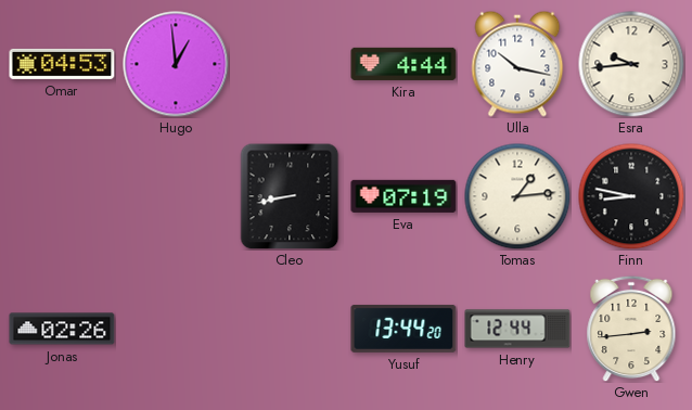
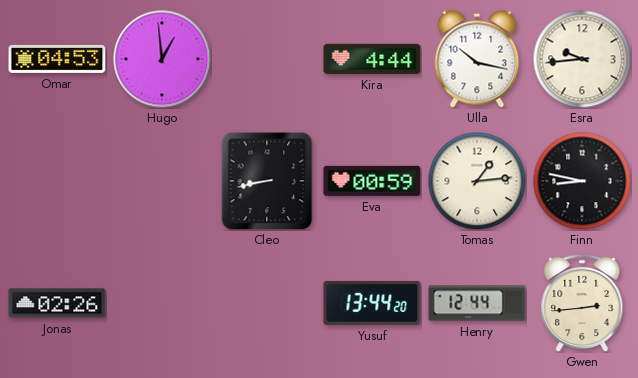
Eva: 07:19 -> 00:59 (372, 181)
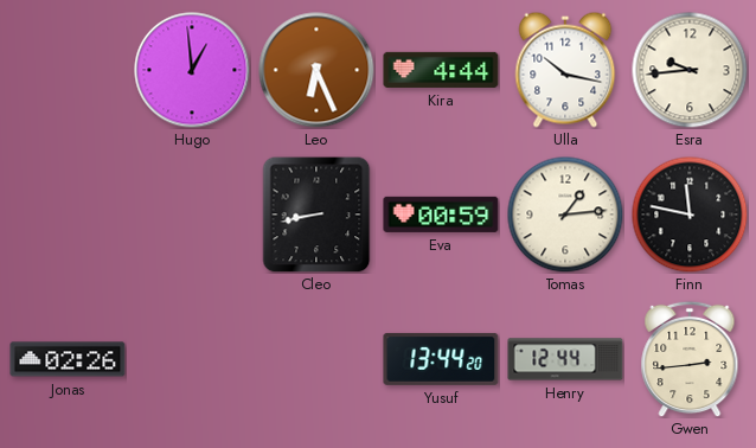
Omar: 04:53 -> none (57, 59)
Leo: none -> 6:26 (316, 70)
Finn: 8:47 -> 11:47 (690, 215)
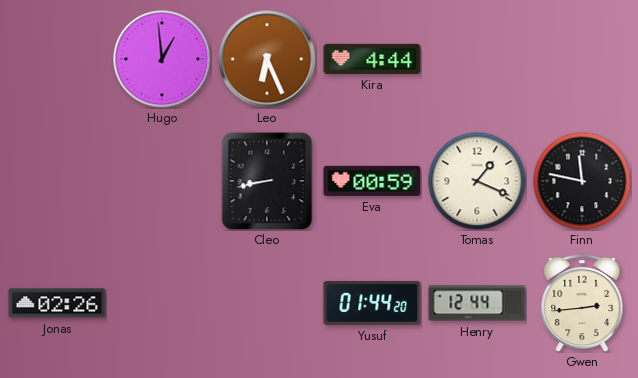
Ulla: 10:17 -> none (565, 70)
Esra: 9:44 -> none (690, 70)
Tomas: 1:14 -> 1:19 (477, 181)
Yusuf: 13:44 -> 01:44 (372, 303)
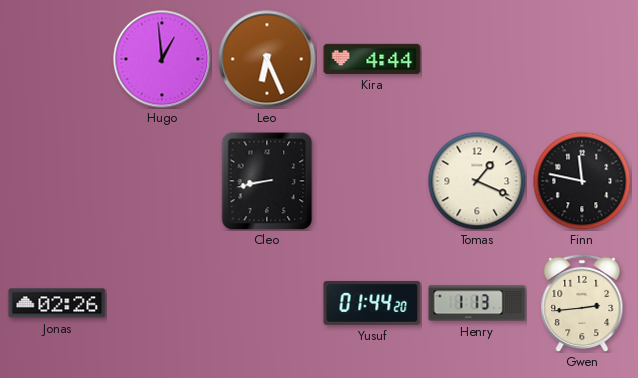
Eva: 00:59 -> none (372, 181)
Henry: 12:44 -> 1:13 (477, 303)
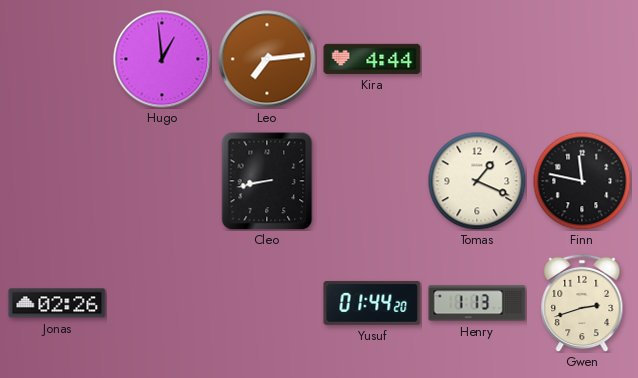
Leo: 6:26 -> 7:14 (267, 59)
Gwen: 2:44 -> 2:42 (582, 303)
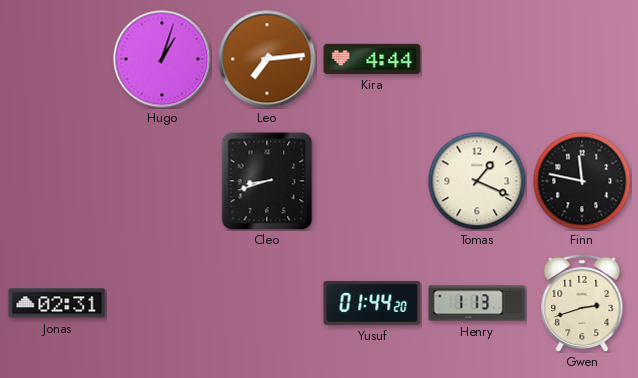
Hugo: 12:59 -> 1:03 (162, 59)
Cleo: 8:43 -> 8:42 (267, 181)
Jonas: 02:26 -> 02:31 (57, 303)
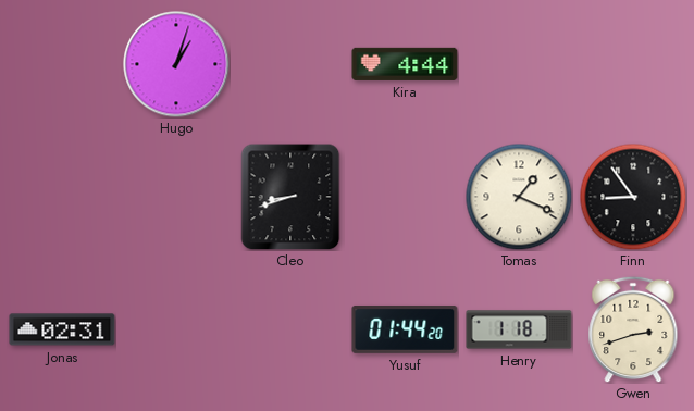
Leo: 7:14 -> none (267, 59)
Finn: 11:47 -> 8:54 (633, 197)
Henry: 1:13 -> 1:18 (519, 329)
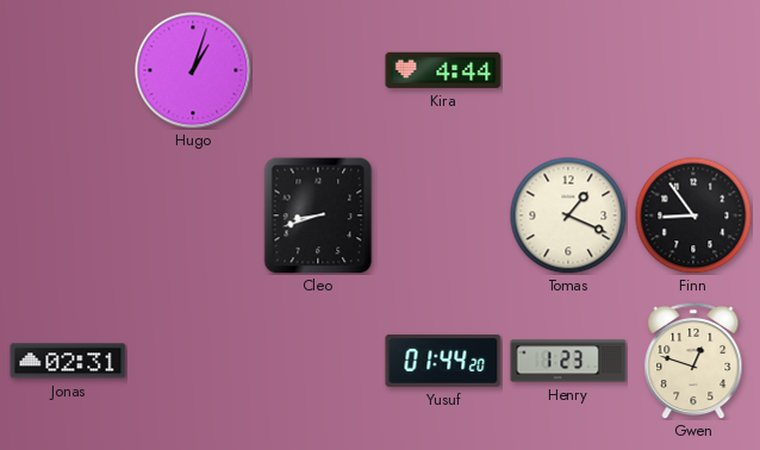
Henry: 1:18 -> 1:23 (568, 361)
Gwen: 2:42 -> 12:48 (693, 361)
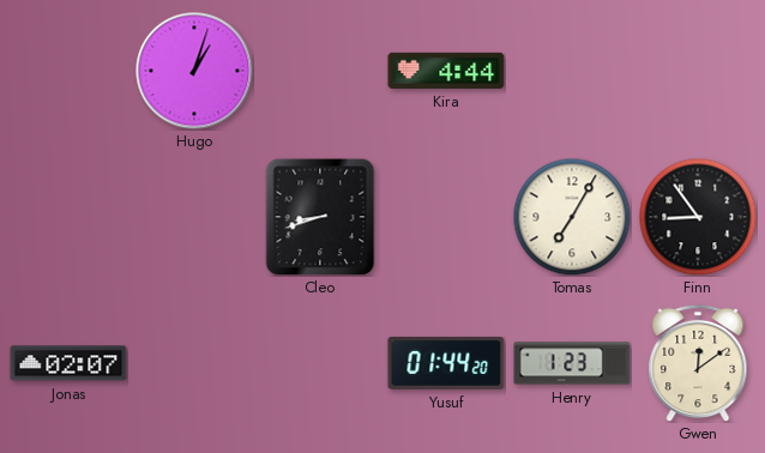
Tomas: 1:19 -> 7:05 (572, 217)
Jonas: 02:31 -> 02:07 (68, 363)
Gwen: 12:48 -> 12:09 (698, 363)
